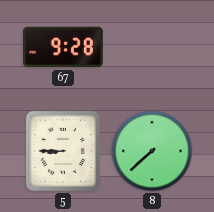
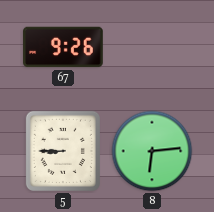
67: 9:28 -> 9:26 (63, 47)
8: 7:38 -> 6:14 (152, 151)
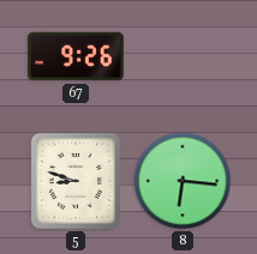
5: 8:45 -> 8:48 (76, 181)
8: 6:14 -> 6:16 (183, 181)
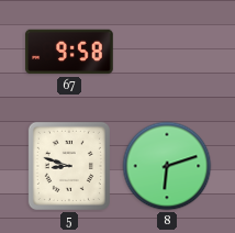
67: 9:26 -> 9:58 (69, 52)
8: 6:16 -> 6:12 (167, 166)
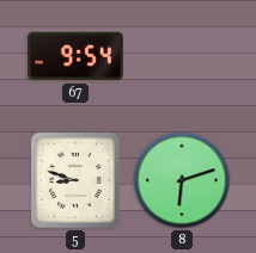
67: 9:58 -> 9:54 (75, 56)
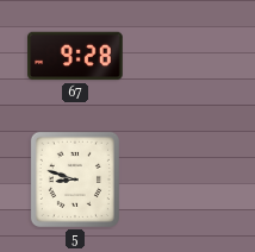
67: 9:54 -> 9:28 (75, 56)
8: 6:12 -> none (182, 180)
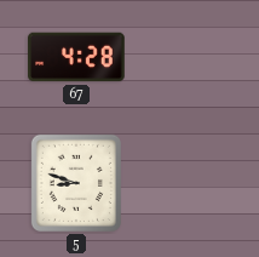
67: 9:28 -> 4:28 (76, 57)
